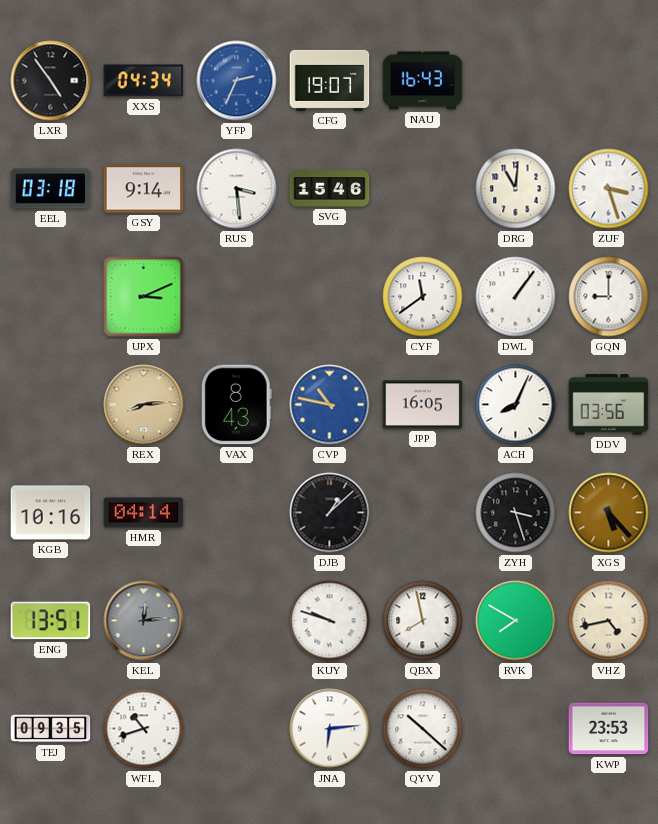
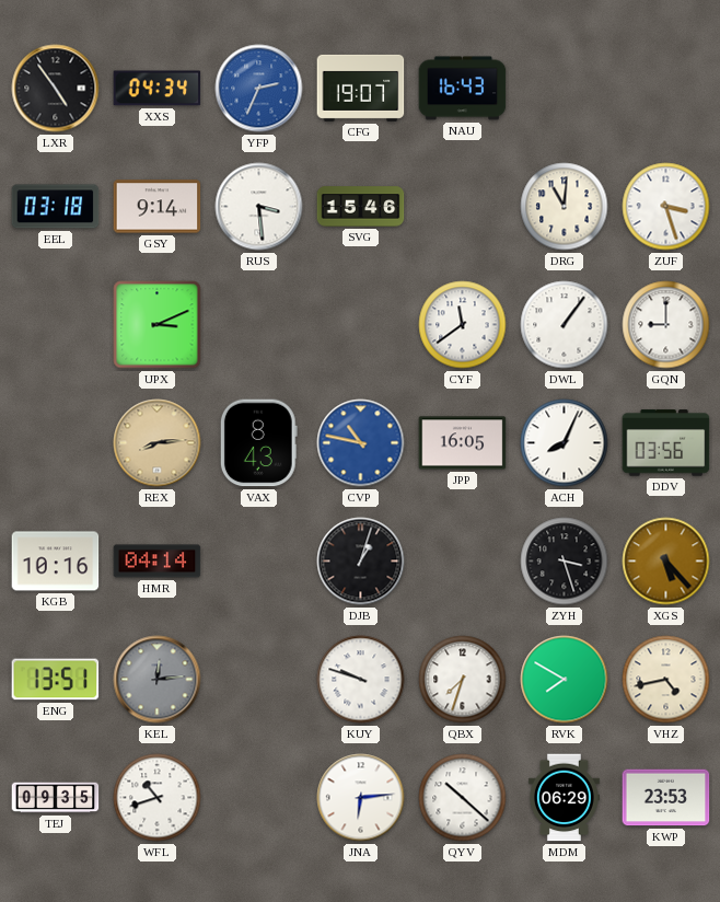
DJB: 1:08 -> 1:03 (361, 562)
QBX: 7:58 -> 7:33 (463, 680)
MDM: none -> 06:29 (564, 798)
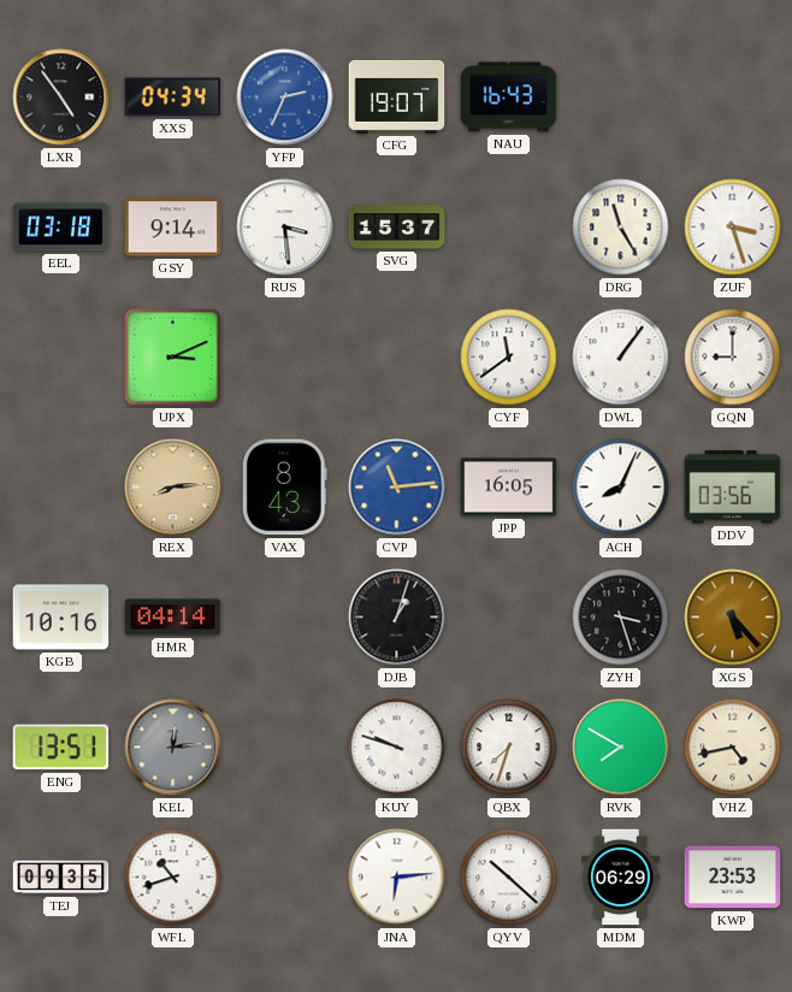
SVG: 15:46 -> 15:37 (397, 228)
DRG: 11:01 -> 11:25 (621, 228)
CVP: 10:47 -> 11:14 (397, 488)
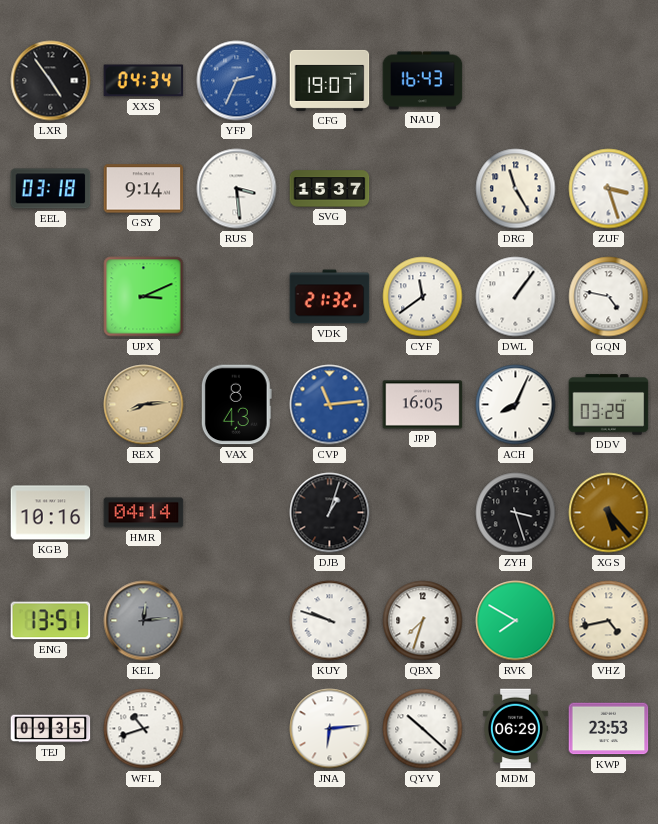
VDK: none -> 21:32 (330, 297)
GQN: 9:00 -> 4:47 (609, 297)
DDV: 03:56 -> 03:29 (609, 405)
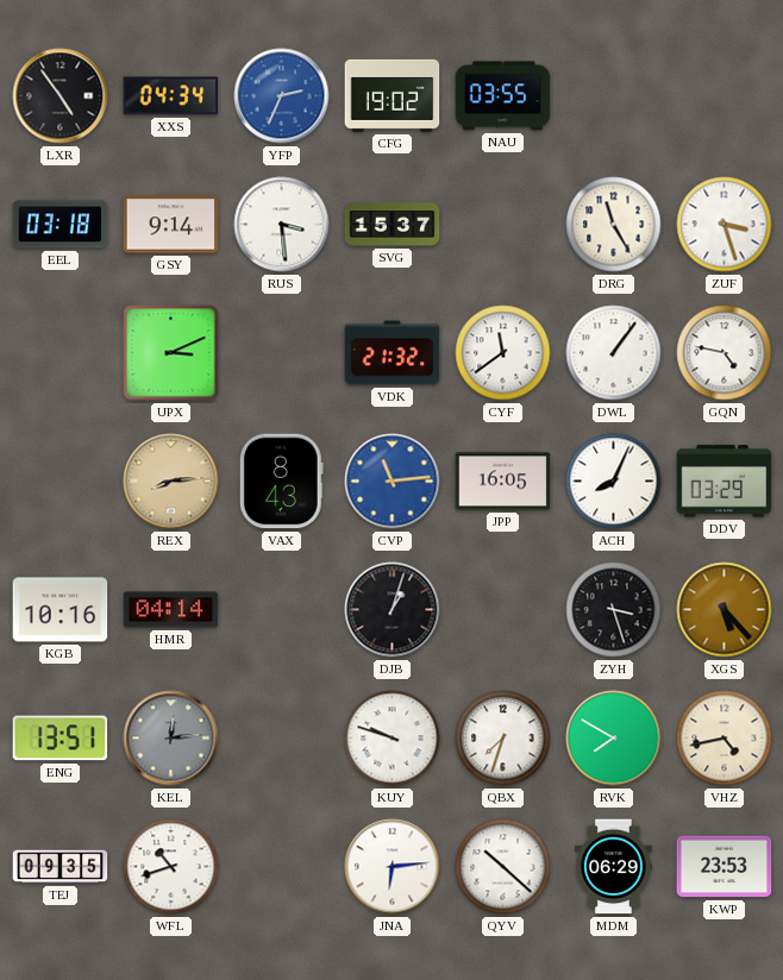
CFG: 19:07 -> 19:02 (393, 95)
NAU: 16:43 -> 03:55 (503, 96)
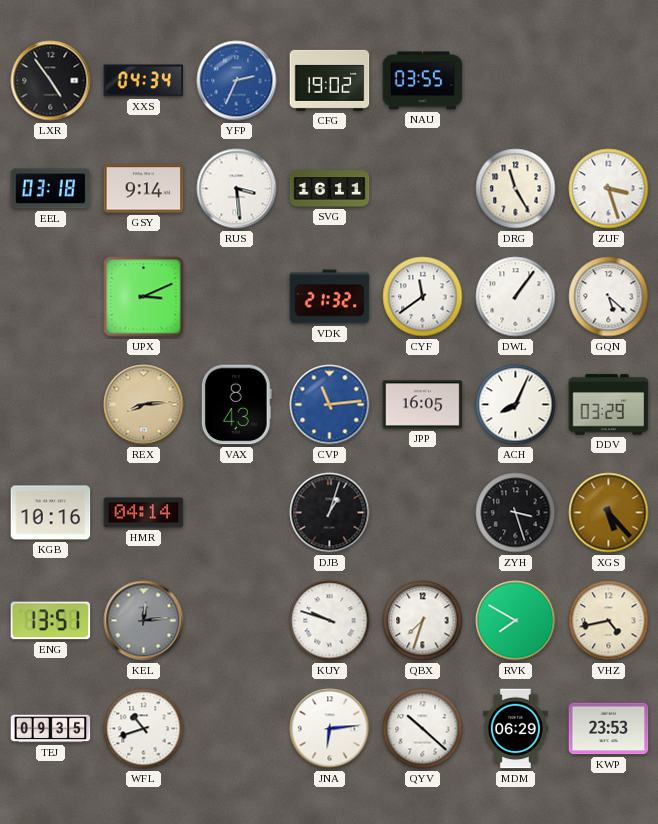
SVG: 15:37 -> 16:11 (330, 189)
GQN: 4:47 -> 5:22 (609, 297)
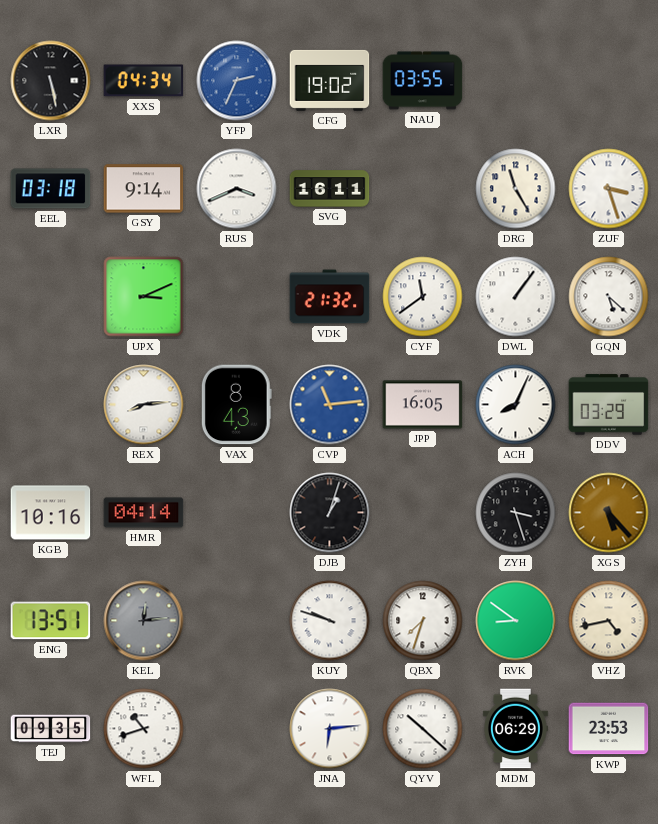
LXR: 4:54 -> 5:28 (51, 81)
RUS: 3:29 -> 3:41 (237, 189)
REX dial: champagne -> white (144, 405)
RVK: 7:50 -> 8:51 (516, 621)
